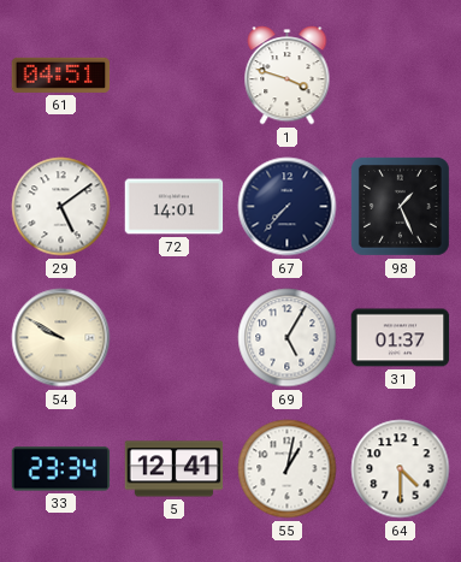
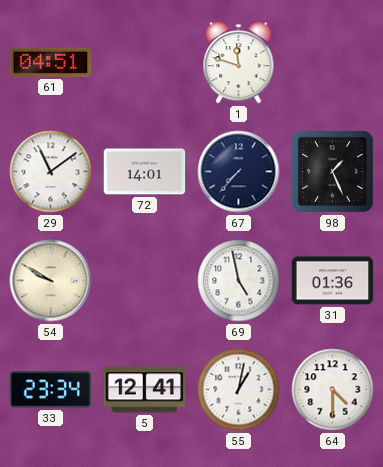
1: 3:48 -> 11:48 (239, 63)
29: 5:09 -> 11:09 (51, 172)
69: 5:05 -> 4:58 (239, 281)
31: 01:37 -> 01:36 (333, 281)
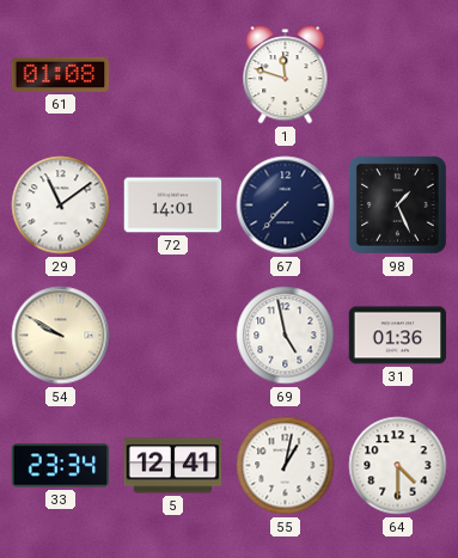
61: 04:51 -> 01:08 (61, 74)
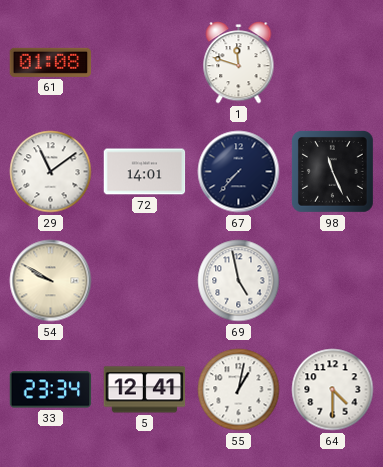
98: 1:26 -> 11:26 (333, 172)
31: 01:36 -> none (398, 336)
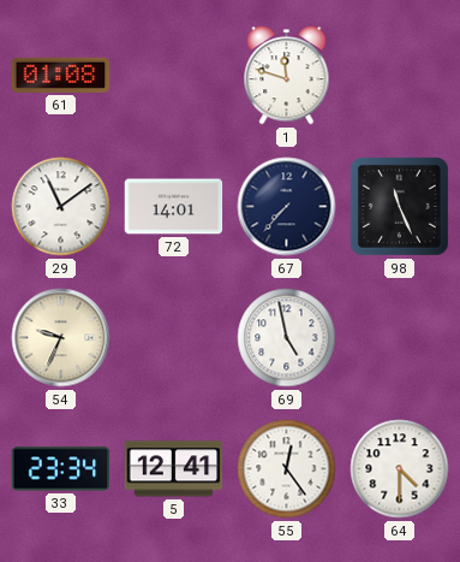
54: 9:50 -> 9:34 (61, 338)
55: 1:02 -> 12:24 (287, 469)
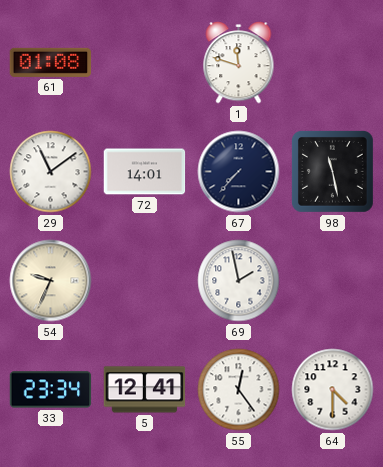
98: 11:26 -> 11:28 (333, 172)
69: 4:58 -> 1:58 (239, 281)
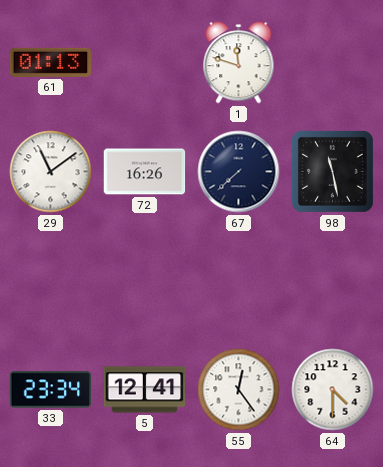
61: 01:08 -> 01:13 (51, 62)
72: 14:01 -> 16:26 (145, 172)
67: 7:37 -> 7:38 (239, 172)
54: 9:34 -> none (51, 281)
69: 1:58 -> none (239, 281)
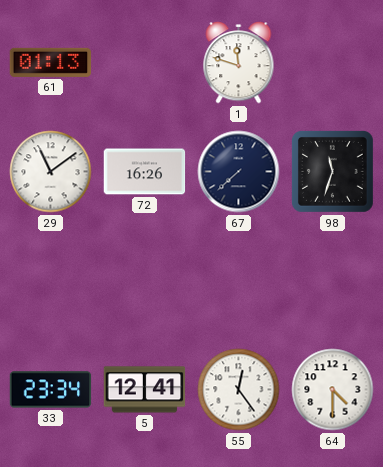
98: 11:28 -> 11:33 (333, 172)
